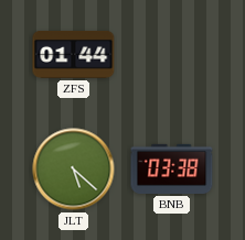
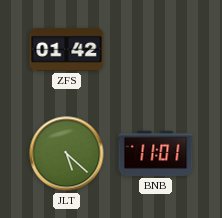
ZFS: 01:44 -> 01:42 (67, 49)
BNB: 03:38 -> 11:01 (156, 153)
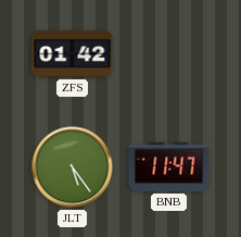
JLT: 5:22 -> 5:24 (73, 167)
BNB: 11:01 -> 11:47 (169, 166)
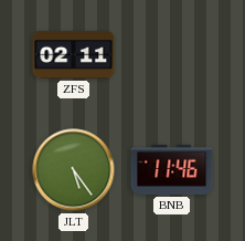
ZFS: 01:42 -> 02:11 (74, 54)
BNB: 11:47 -> 11:46 (172, 169)
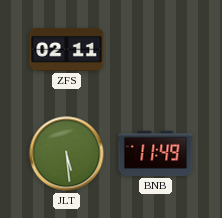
JLT: 5:24 -> 5:29 (67, 154)
BNB: 11:46 -> 11:49 (156, 153)
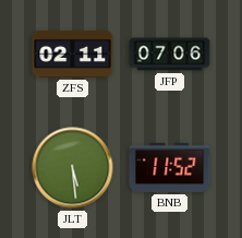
JFP: none -> 07:06 (170, 55)
BNB: 11:49 -> 11:52 (170, 167)
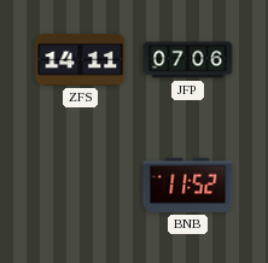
ZFS: 02:11 -> 14:11 (81, 59)
JLT: 5:29 -> none (73, 168)
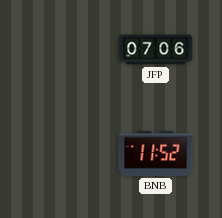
ZFS: 14:11 -> none (81, 59)
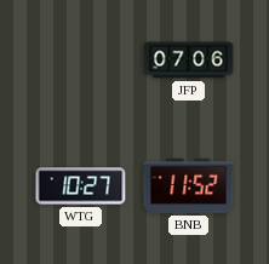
WTG: none -> 10:27 (81, 186)
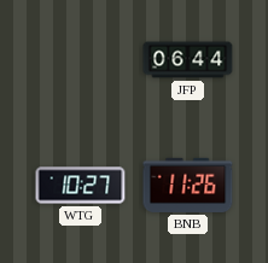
JFP: 07:06 -> 06:44 (188, 60)
BNB: 11:52 -> 11:26 (188, 185)
